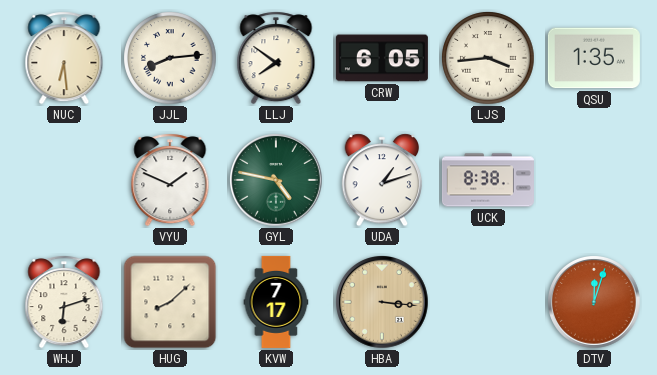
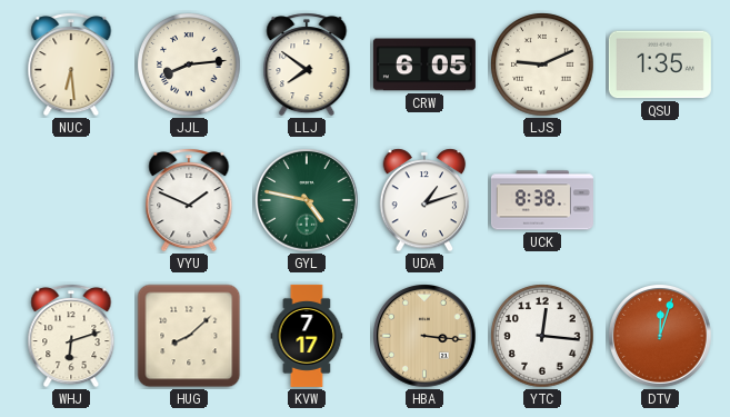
LJS: 3:44 -> 9:11 (542, 64)
YTC: none -> 12:16 (542, 336)
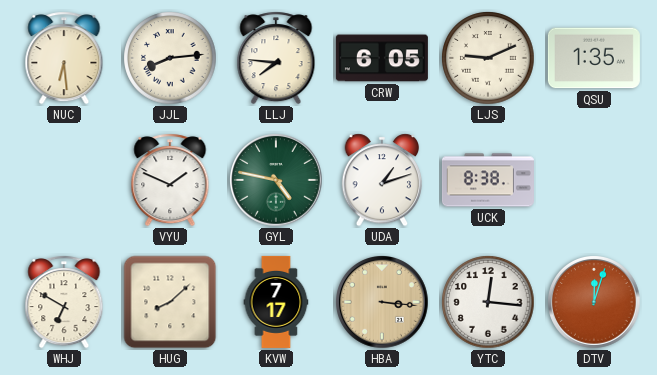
LLJ: 7:51 -> 7:46 (276, 58)
WHJ: 6:12 -> 6:50 (64, 302)
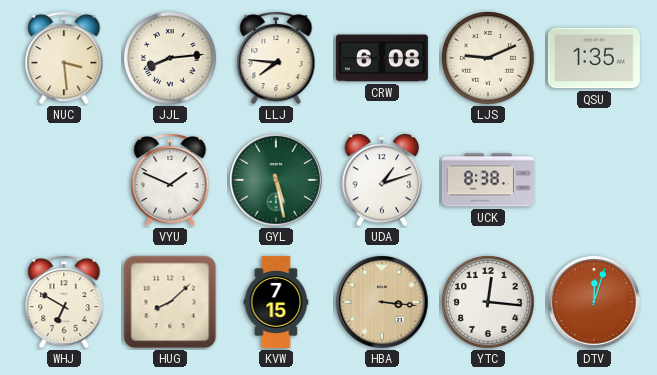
NUC: 6:29 -> 3:29 (64, 58)
CRW: 6:05 -> 6:08 (382, 58)
GYL: 4:47 -> 5:28 (277, 181)
KVW: 7:17 -> 7:15 (276, 302)
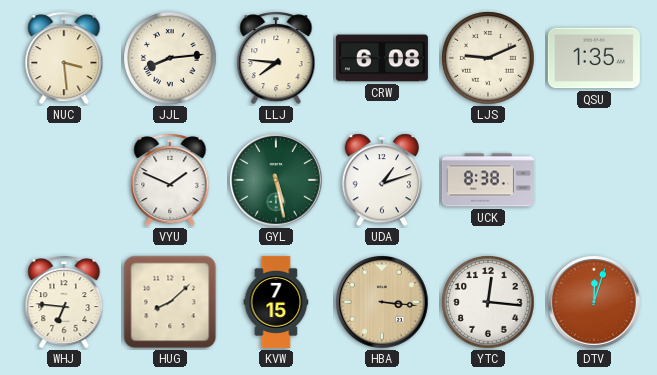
WHJ: 6:50 -> 6:46 (64, 302)
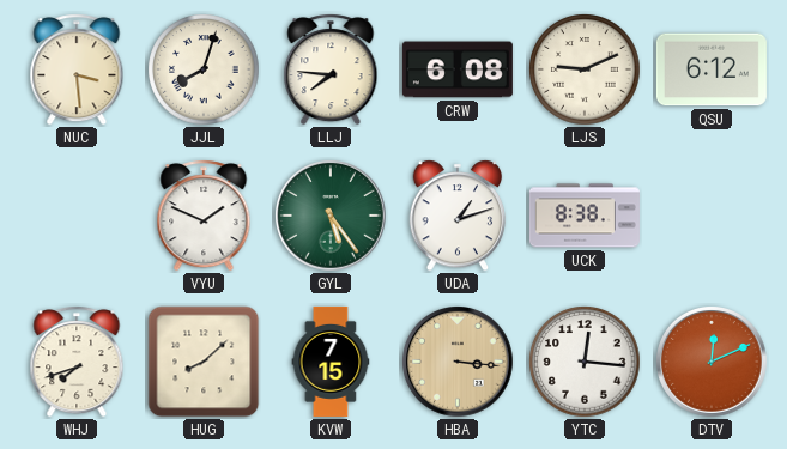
JJL: 8:14 -> 8:03 (204, 69)
QSU: 1:35 -> 6:12 (712, 69)
GYL: 5:28 -> 5:24 (332, 217)
WHJ: 6:46 -> 7:42 (77, 362)
DTV: 12:03 -> 12:11 (713, 363)
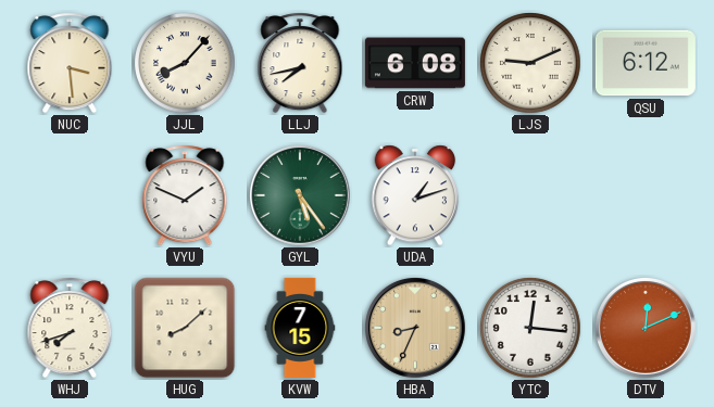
JJL: 8:03 -> 8:07 (185, 63)
LLJ: 7:46 -> 7:43 (300, 63)
UCK: 8:38 -> none (585, 216)
HBA: 3:16 -> 8:34 (416, 329)
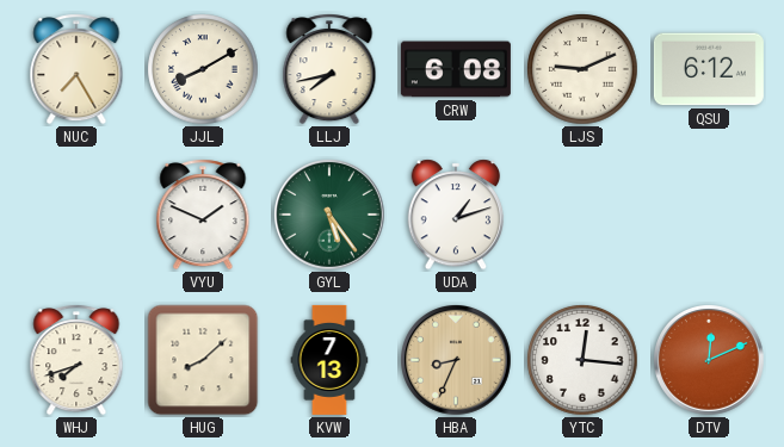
NUC: 3:29 -> 7:25 (76, 69)
JJL: 8:07 -> 8:10 (203, 69)
KVW: 7:15 -> 7:13 (329, 360)
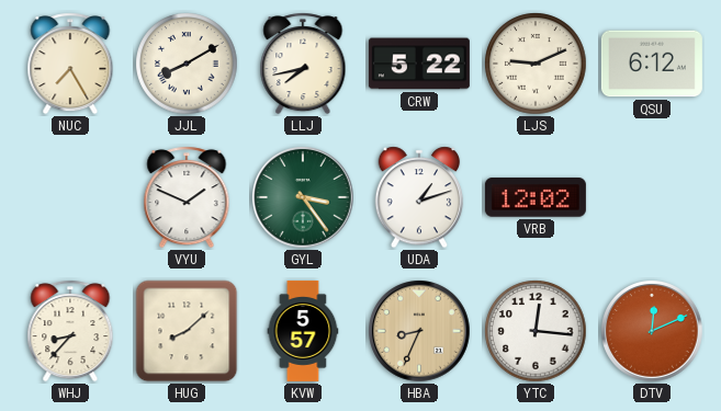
CRW: 6:08 -> 5:22 (419, 64)
GYL: 5:24 -> 3:24 (304, 198)
VRB: none -> 12:02 (536, 197)
WHJ: 7:42 -> 8:37 (70, 331)
KVW: 7:13 -> 5:57 (303, 331)
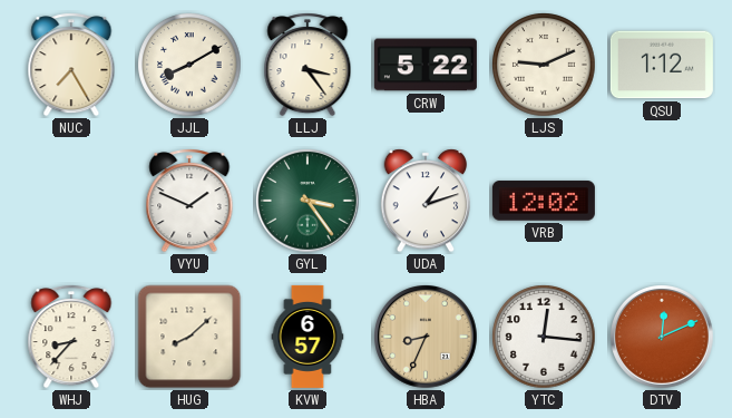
LLJ: 7:43 -> 3:24 (308, 65)
QSU: 6:12 -> 1:12 (662, 65)
KVW: 5:57 -> 6:57 (308, 337)
